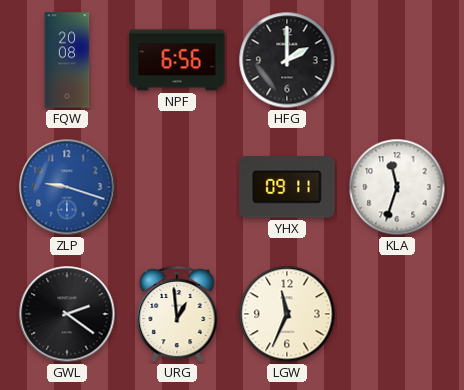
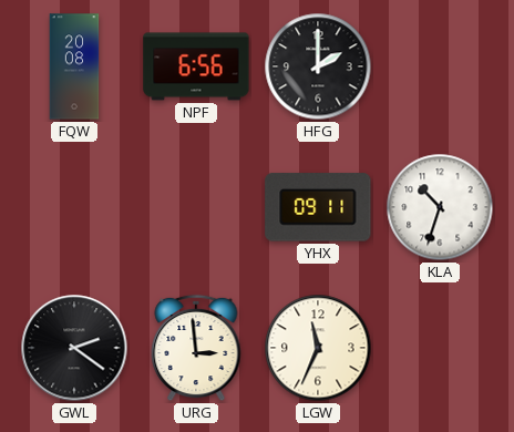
ZLP: 9:18 -> none (67, 187)
KLA: 11:33 -> 10:33 (440, 207)
URG: 12:59 -> 2:59 (196, 348)
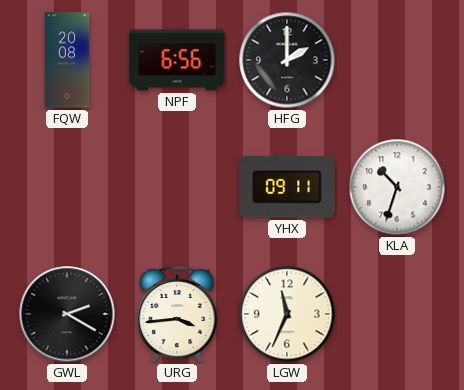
GWL: 2:21 -> 2:20 (67, 314)
URG: 2:59 -> 3:44 (177, 314)
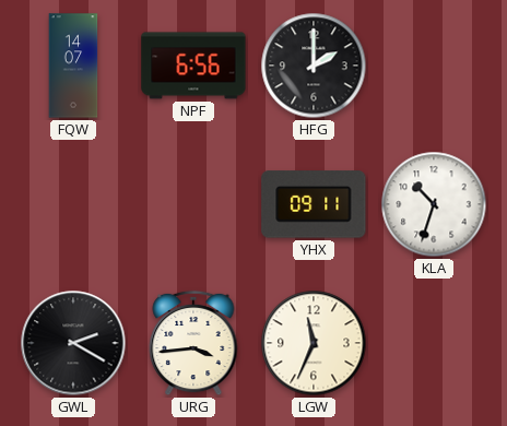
FQW: 20:08 -> 14:07 (73, 66)
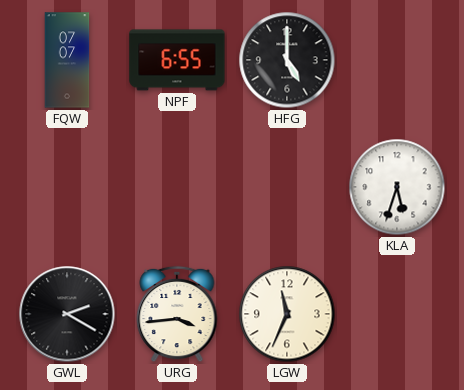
FQW: 14:07 -> 07:07 (67, 60)
NPF: 6:56 -> 6:55 (177, 60)
HFG: 2:00 -> 5:00 (287, 60)
YHX: 09:11 -> none (314, 204)
KLA: 10:33 -> 5:33 (397, 187)
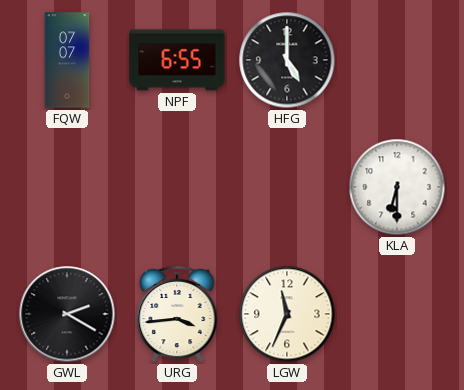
KLA: 5:33 -> 6:30 (397, 187)
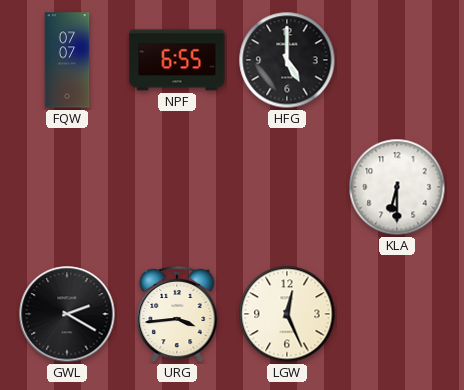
LGW: 11:34 -> 12:26 (287, 314)
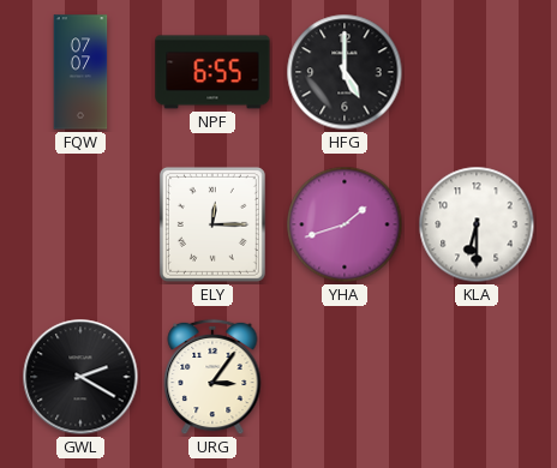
ELY: none -> 12:15 (212, 224)
YHA: none -> 1:42 (345, 224)
URG: 3:44 -> 3:06 (212, 377)
LGW: 12:26 -> none (287, 314)
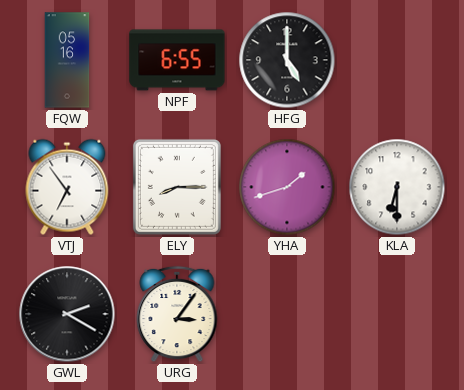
FQW: 07:07 -> 05:16 (67, 60)
VTJ: none -> 6:54 (67, 187)
ELY: 12:15 -> 8:15 (177, 187)
